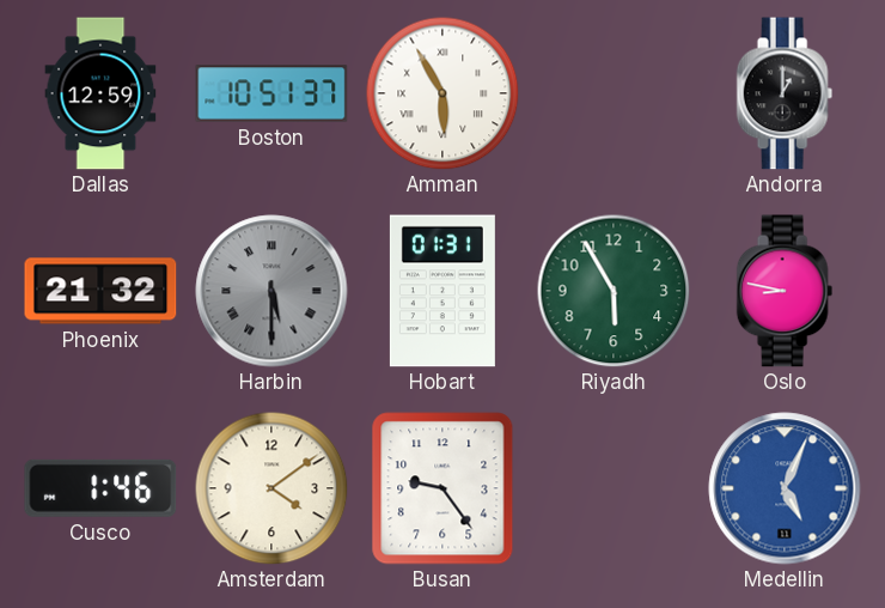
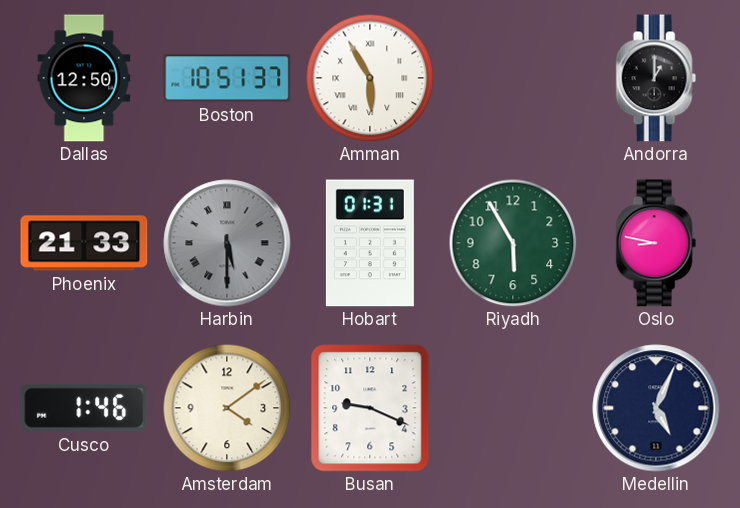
Dallas: 12:59 -> 12:50 (84, 78)
Phoenix: 21:32 -> 21:33 (84, 243)
Busan: 9:24 -> 9:19 (370, 408)
Medellin dial: blue -> navy (656, 408)
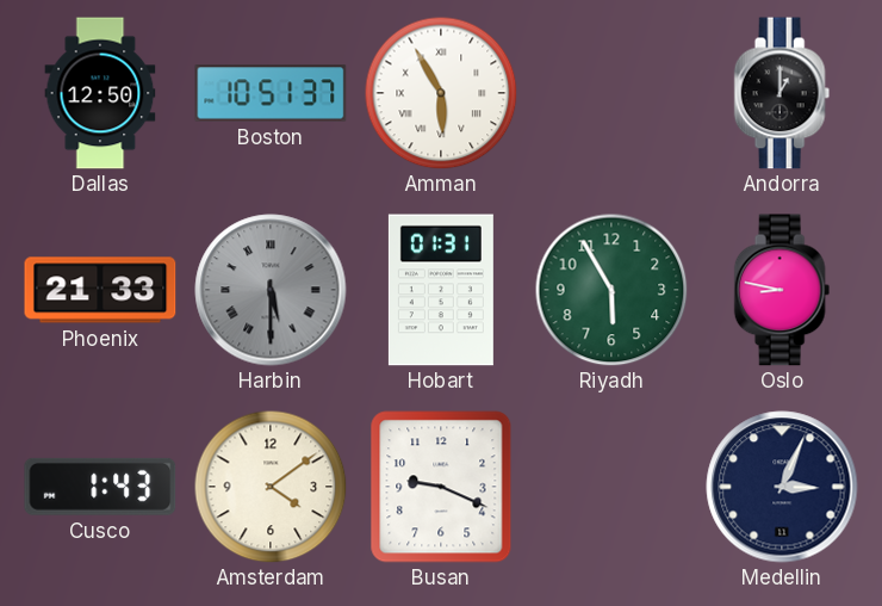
Cusco: 1:46 -> 1:43 (100, 487)
Medellin: 5:04 -> 3:04 (782, 487)
